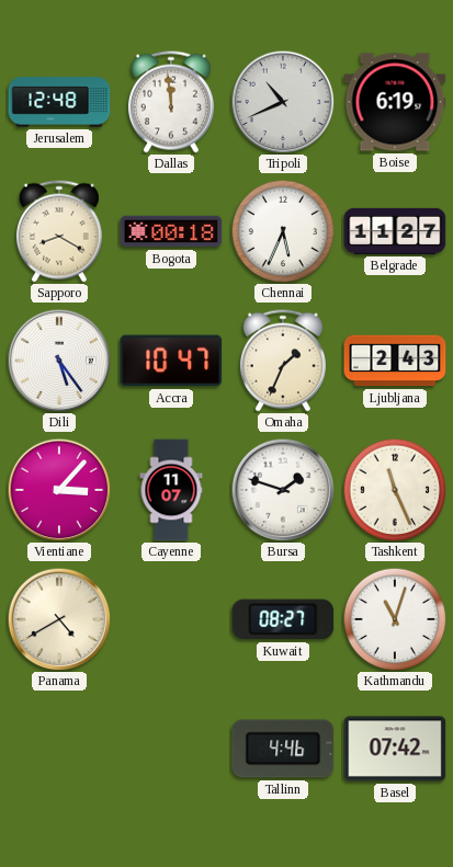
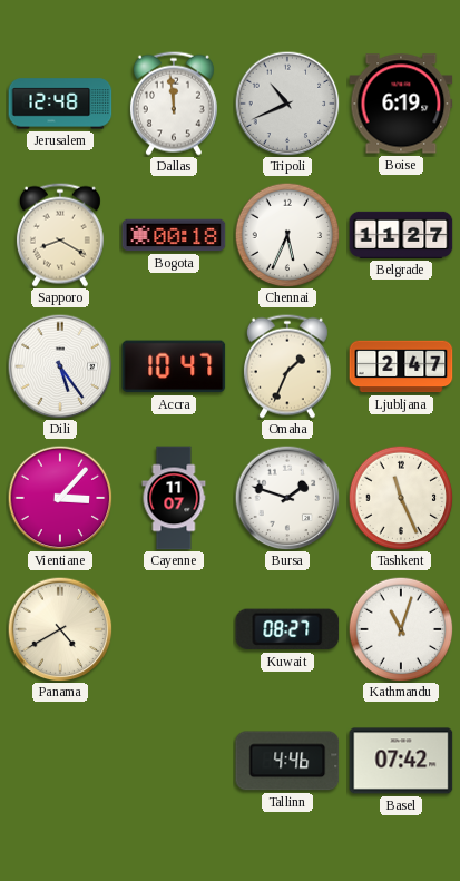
Ljubljana: 2:43 -> 2:47 (401, 366)
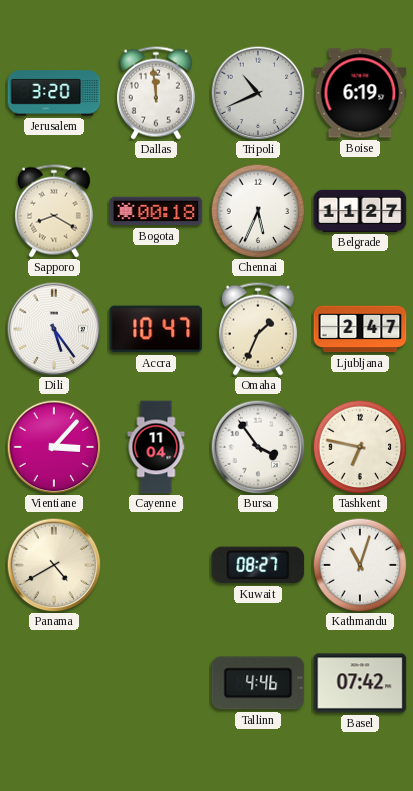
Jerusalem: 12:48 -> 3:20 (54, 93)
Cayenne: 11:07 -> 11:04 (156, 447)
Bursa: 1:48 -> 3:54 (258, 447)
Tashkent: 11:26 -> 6:47 (360, 447)
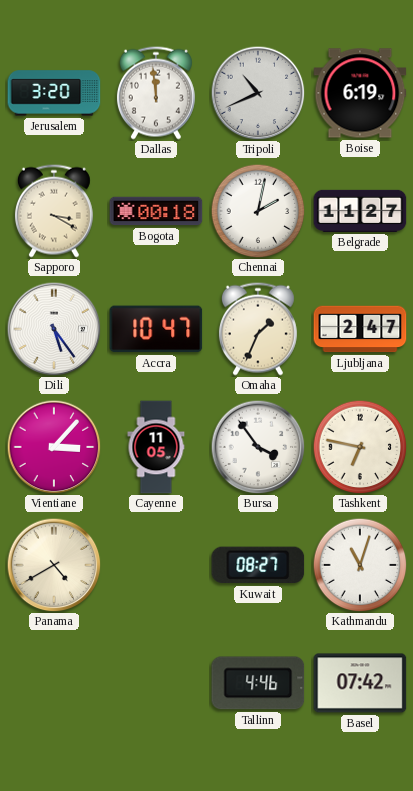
Sapporo: 8:20 -> 3:20 (54, 211)
Chennai: 5:34 -> 2:02 (258, 211)
Cayenne: 11:04 -> 11:05 (156, 447)
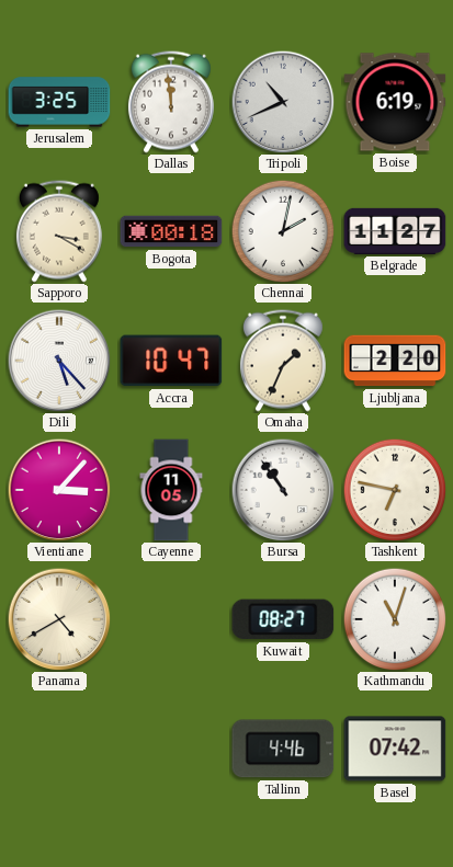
Jerusalem: 3:20 -> 3:25 (59, 102)
Dili: 5:24 -> 5:23 (59, 361)
Ljubljana: 2:47 -> 2:20 (395, 361)
Bursa: 3:54 -> 10:54 (283, 490)
